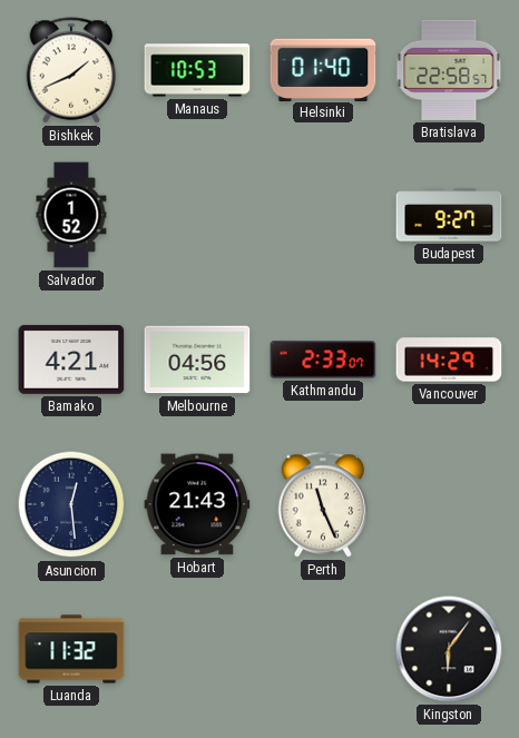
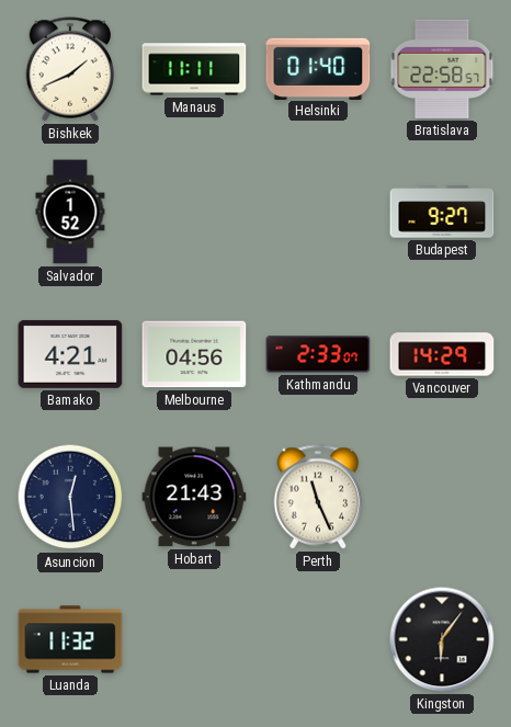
Manaus: 10:53 -> 11:11 (194, 69)
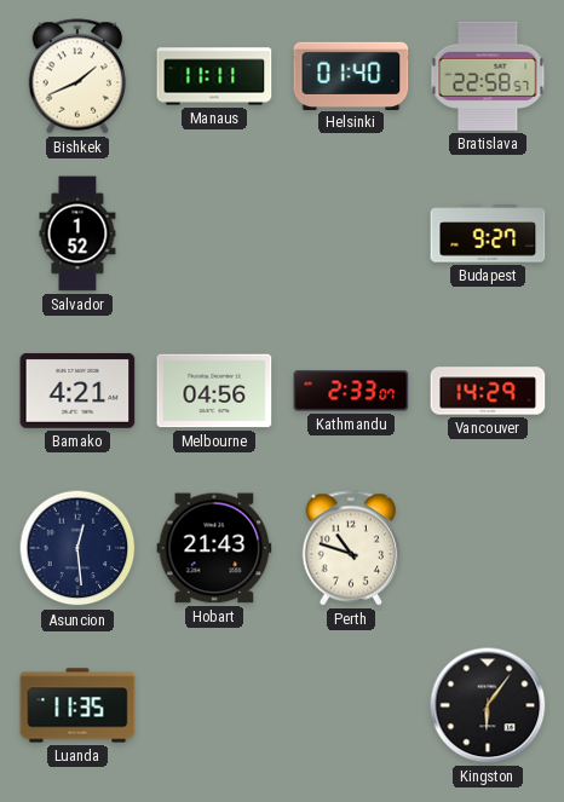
Perth: 11:26 -> 10:48 (351, 548)
Luanda: 11:32 -> 11:35 (77, 705)
